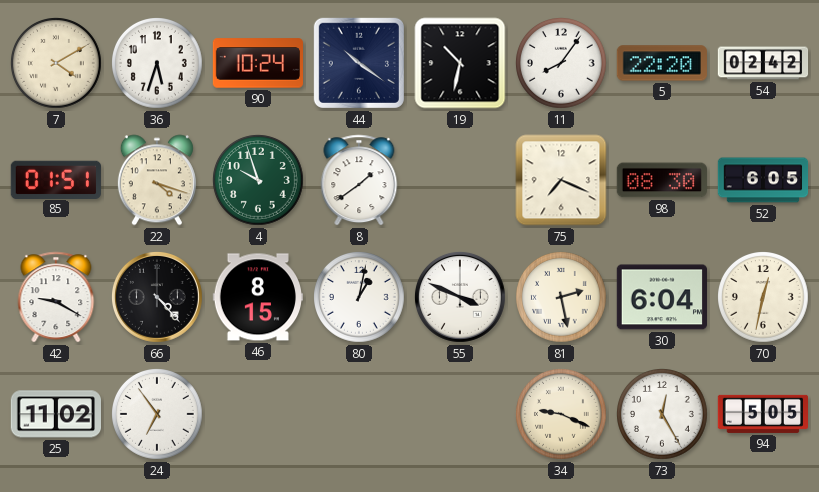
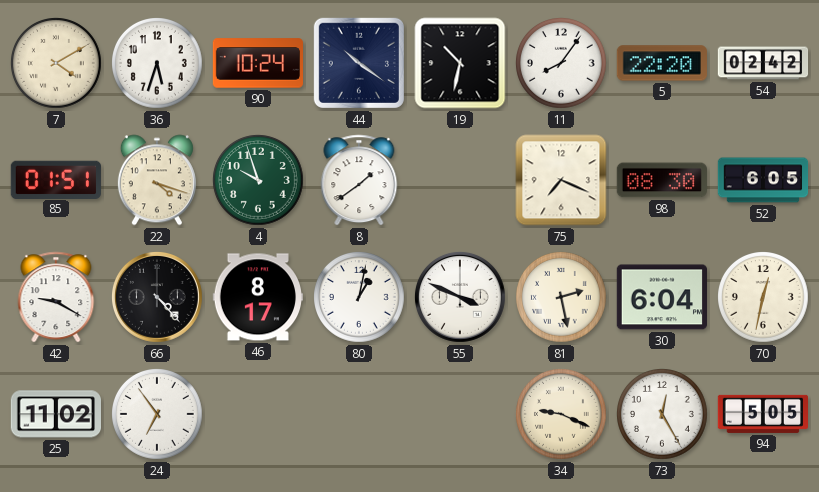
46: 8:15 -> 8:17 (257, 297)
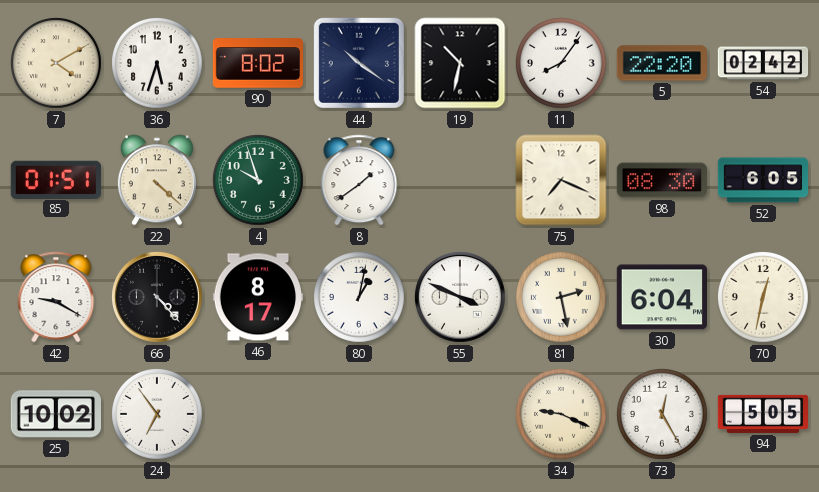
90: 10:24 -> 8:02 (258, 63)
22: 4:18 -> 4:22 (157, 180)
25: 11:02 -> 10:02 (55, 414)
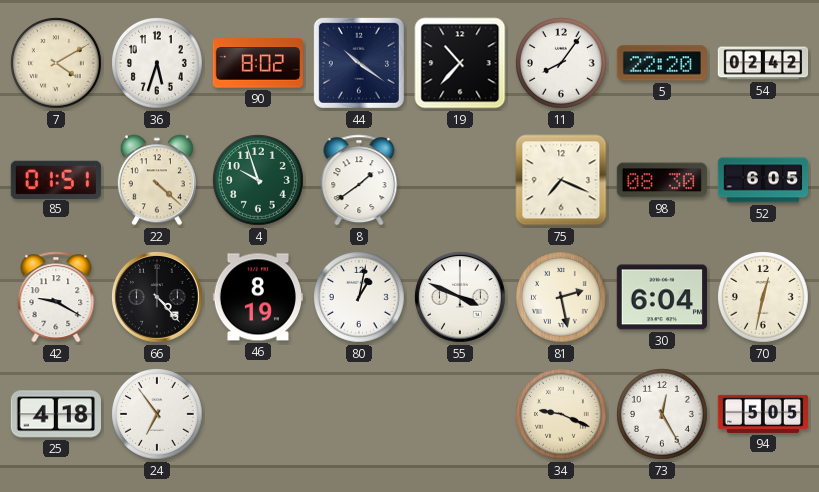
19: 10:32 -> 10:37 (460, 63)
46: 8:17 -> 8:19 (257, 297)
25: 10:02 -> 4:18 (55, 414)
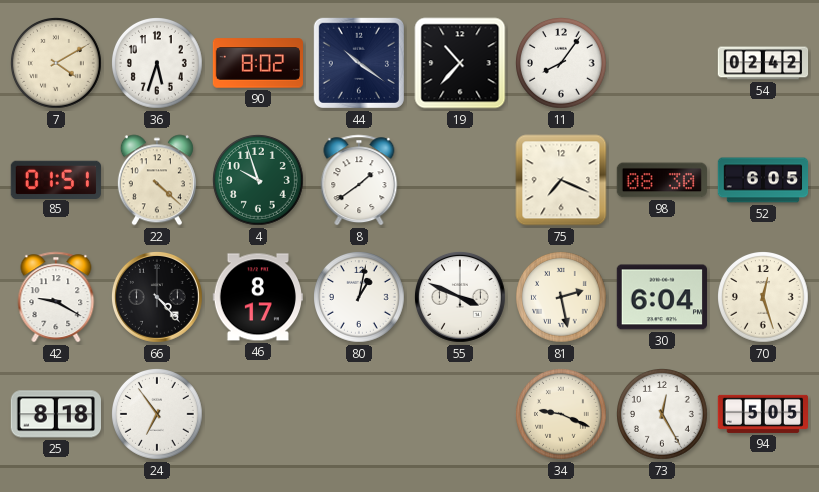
5: 22:20 -> none (661, 63)
46: 8:19 -> 8:17 (257, 297)
70: 12:32 -> 12:27 (764, 298)
25: 4:18 -> 8:18 (55, 414)
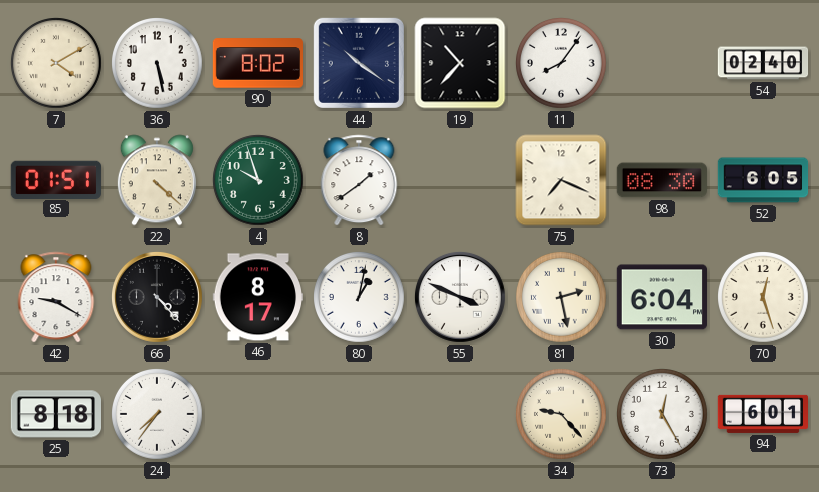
36: 5:33 -> 5:28 (158, 64)
54: 02:42 -> 02:40 (763, 63)
24: 6:54 -> 7:36 (158, 415)
34: 9:19 -> 9:23 (562, 415)
94: 5:05 -> 6:01 (762, 414)
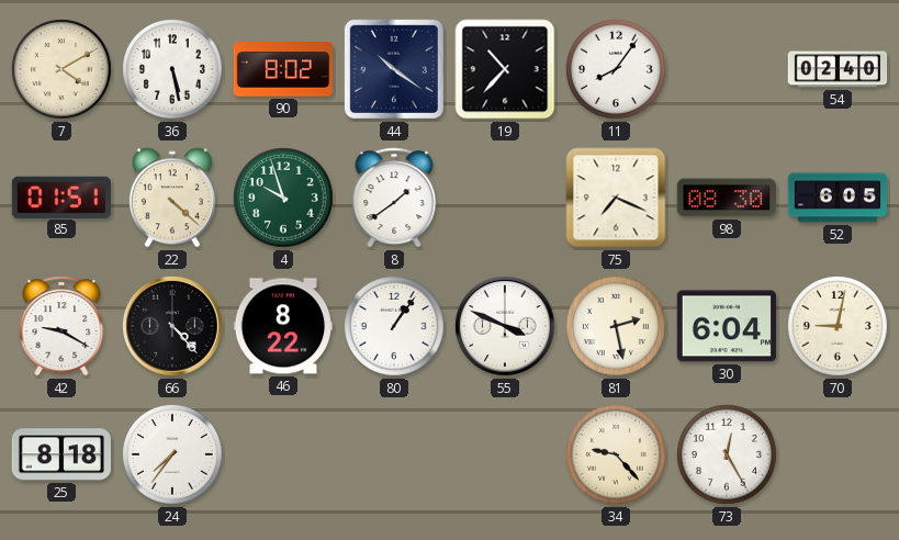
46: 8:17 -> 8:22 (282, 326)
80: 1:02 -> 1:06 (395, 327)
70: 12:27 -> 9:02 (839, 327)
94: 6:01 -> none (762, 414)
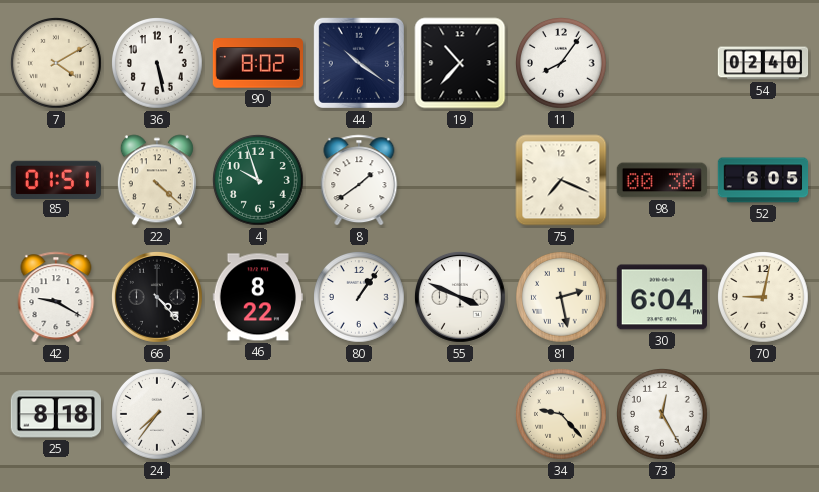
98: 08:30 -> 00:30 (662, 180)
